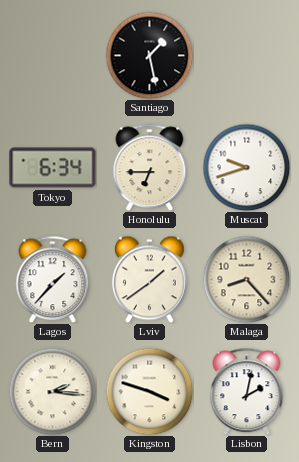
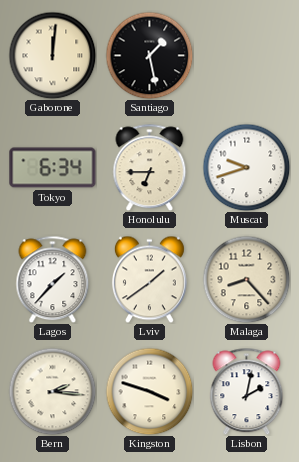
Gaborone: none -> 12:01 (52, 55)
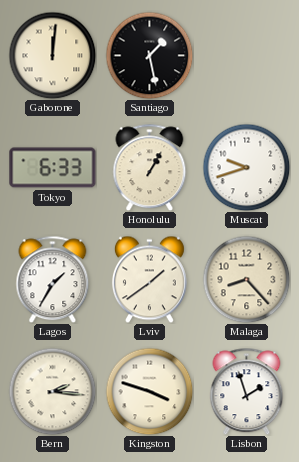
Tokyo: 6:34 -> 6:33 (53, 168)
Honolulu: 6:45 -> 1:05 (150, 167)
Lagos: 1:37 -> 1:35 (53, 279)
Lisbon: 2:02 -> 1:57 (247, 391)
